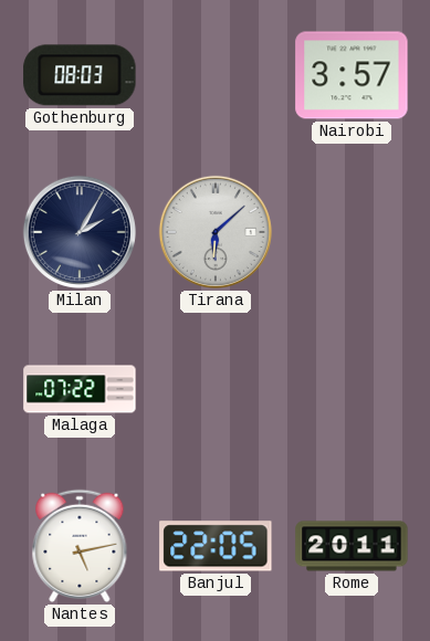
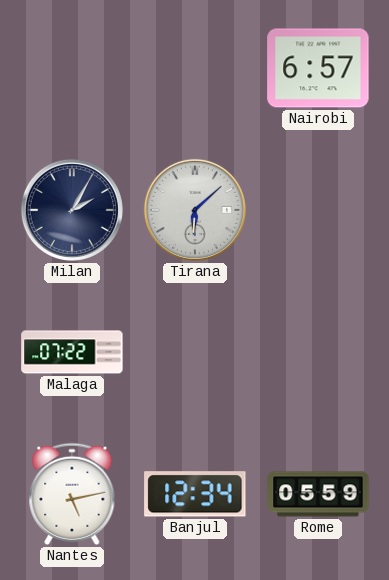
Gothenburg: 08:03 -> none (80, 75)
Nairobi: 3:57 -> 6:57 (318, 68)
Banjul: 22:05 -> 12:34 (195, 494)
Rome: 20:11 -> 05:59 (318, 494)
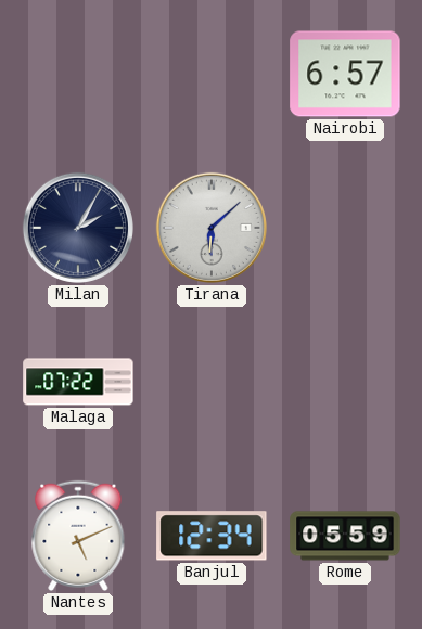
Nantes: 5:13 -> 5:11 (78, 536)
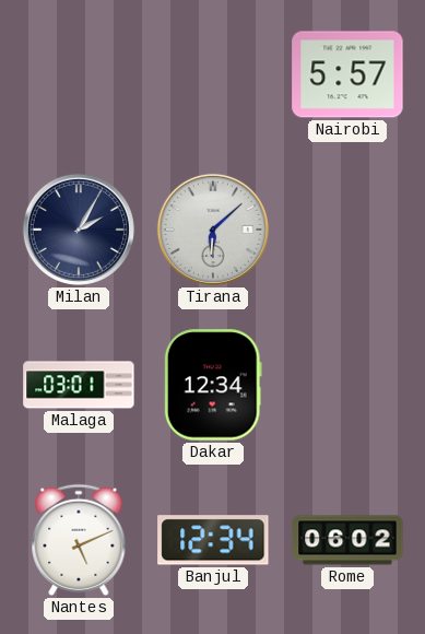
Nairobi: 6:57 -> 5:57 (347, 74)
Malaga: 07:22 -> 03:01 (79, 385)
Dakar: none -> 12:34 (213, 385)
Rome: 05:59 -> 06:02 (347, 540)
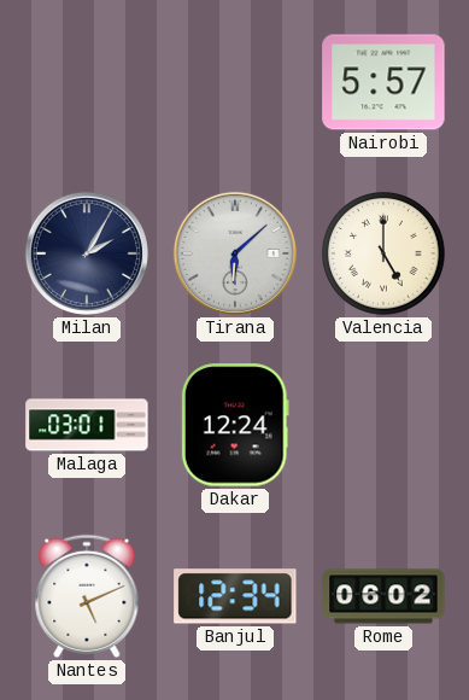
Valencia: none -> 5:00 (385, 255)
Dakar: 12:34 -> 12:24 (235, 425)
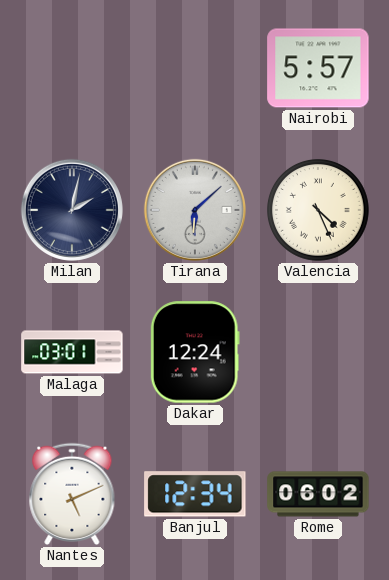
Milan: 2:05 -> 2:02 (72, 210)
Valencia: 5:00 -> 4:26 (319, 211)
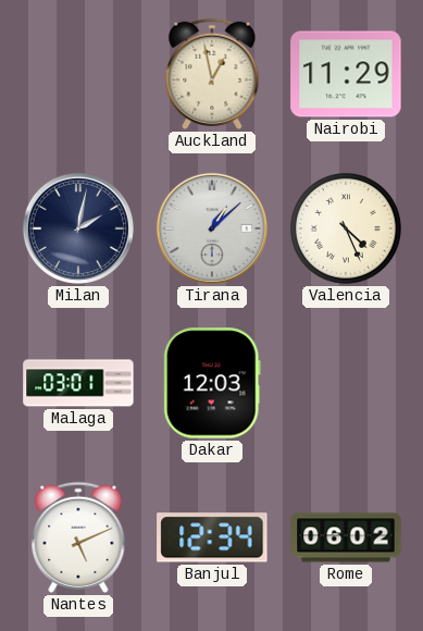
Auckland: none -> 12:58 (212, 74)
Nairobi: 5:57 -> 11:29 (346, 74)
Tirana: 6:08 -> 1:08 (212, 228)
Dakar: 12:24 -> 12:03 (212, 383)
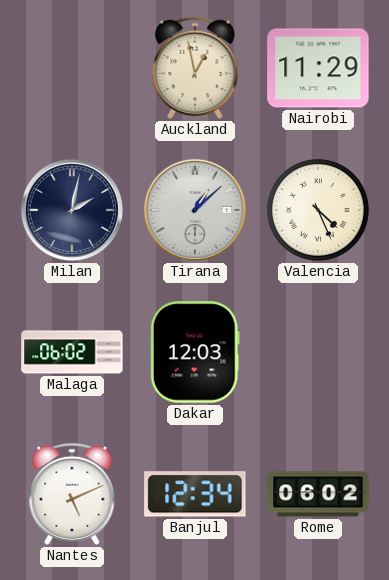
Malaga: 03:01 -> 06:02 (72, 352)
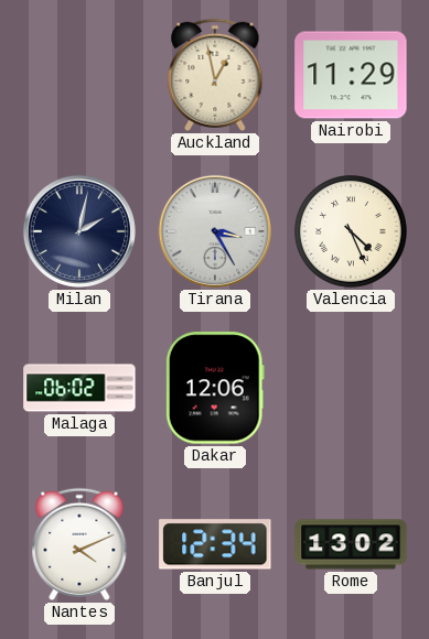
Tirana: 1:08 -> 3:25 (215, 231)
Dakar: 12:03 -> 12:06 (215, 388)
Nantes: 5:11 -> 4:11 (79, 544)
Rome: 06:02 -> 13:02 (351, 544)
